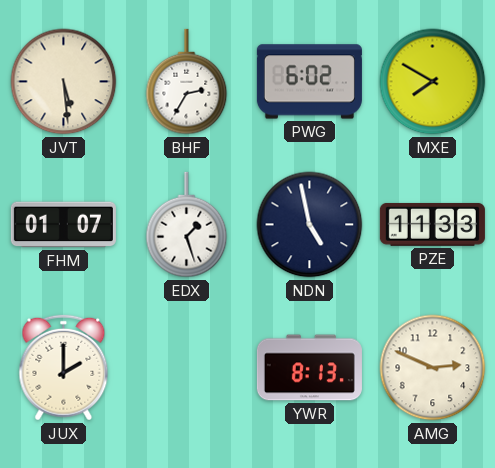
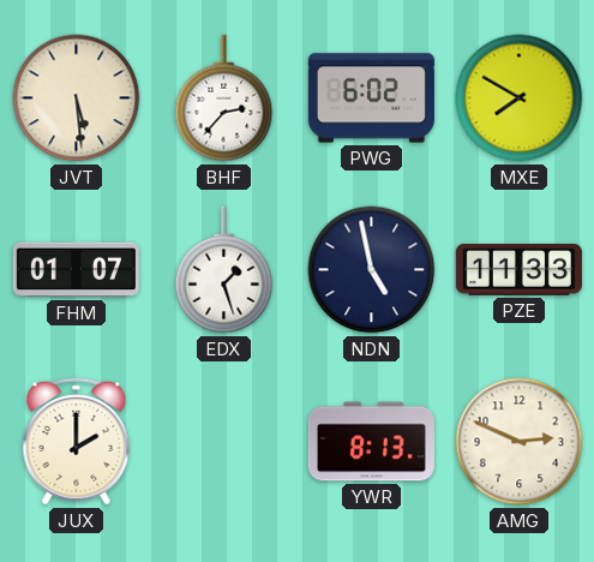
BHF: 2:35 -> 2:37 (224, 98)
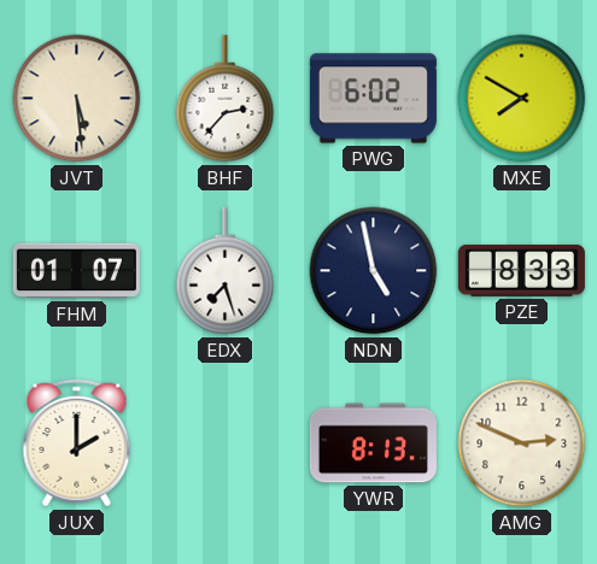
EDX: 1:27 -> 7:27 (226, 271)
PZE: 11:33 -> 8:33 (521, 270)
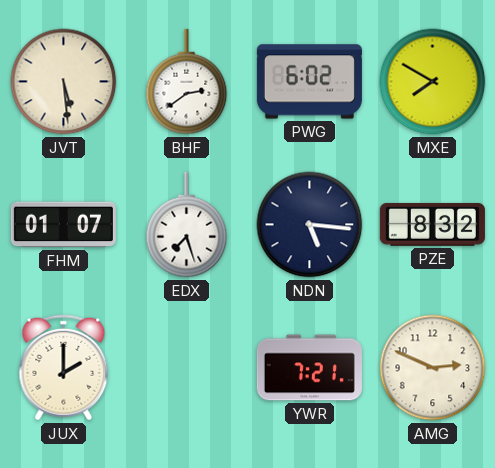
BHF: 2:37 -> 2:39 (187, 82)
NDN: 4:58 -> 5:16 (310, 225)
PZE: 8:33 -> 8:32 (432, 224)
YWR: 8:13 -> 7:21 (309, 368)
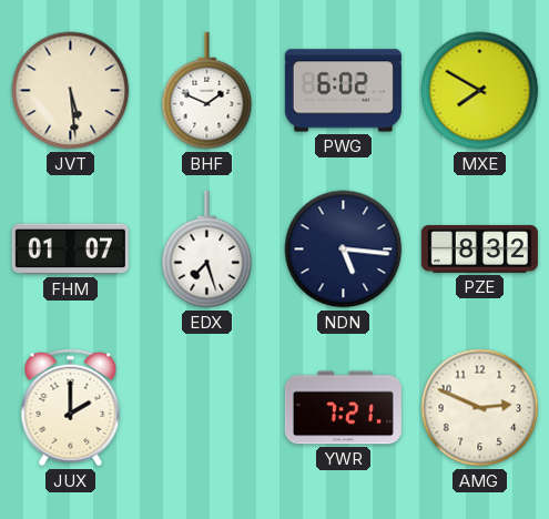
BHF: 2:39 -> 1:49 (207, 91)
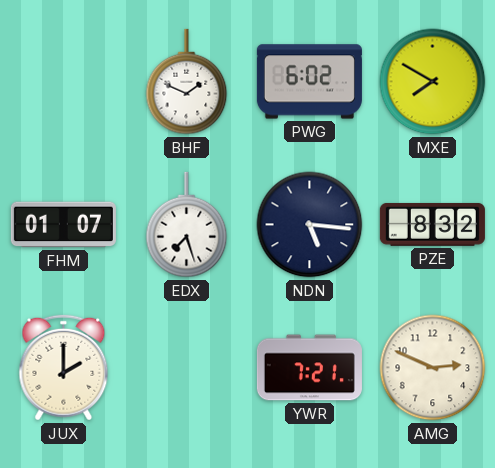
JVT: 5:29 -> none (71, 91)
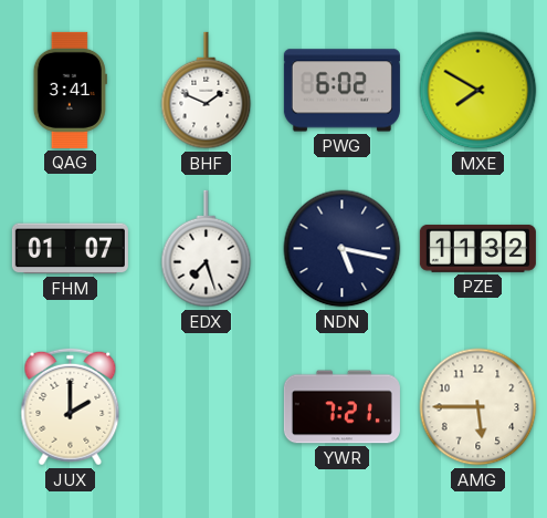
QAG: none -> 3:41 (70, 90)
NDN: 5:16 -> 5:17 (343, 249)
PZE: 8:32 -> 11:32 (477, 248)
AMG: 2:49 -> 5:45 (478, 407)
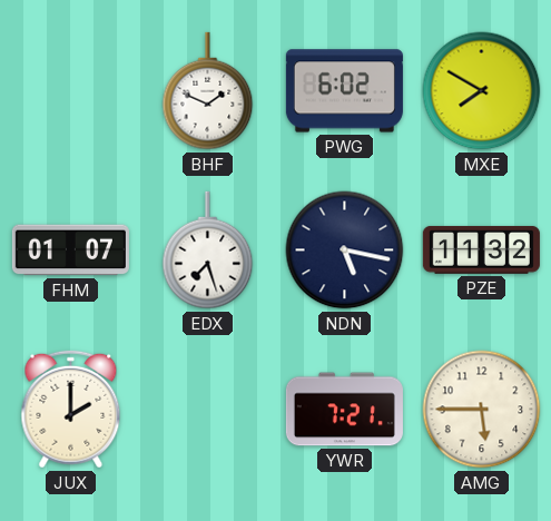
QAG: 3:41 -> none (70, 90)
